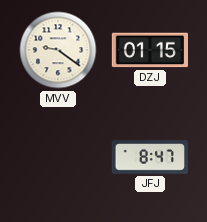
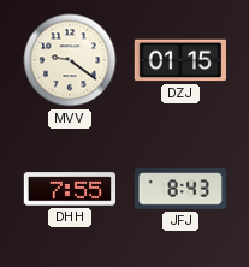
DHH: none -> 7:55 (69, 189)
JFJ: 8:47 -> 8:43 (179, 189)
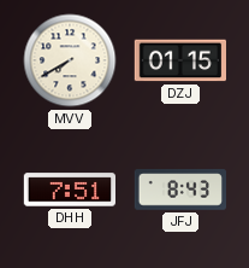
MVV: 9:21 -> 7:40 (70, 60)
DHH: 7:55 -> 7:51 (69, 190)
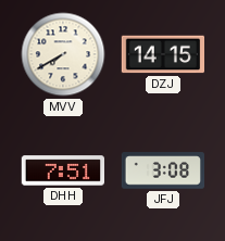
DZJ: 01:15 -> 14:15 (162, 54)
JFJ: 8:43 -> 3:08 (162, 170)
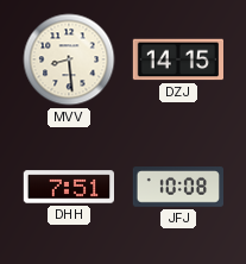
MVV: 7:40 -> 8:29 (69, 59)
JFJ: 3:08 -> 10:08 (177, 187)
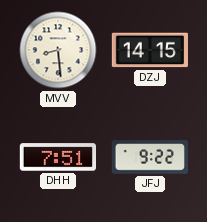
JFJ: 10:08 -> 9:22 (149, 157)
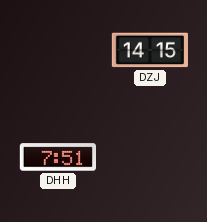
MVV: 8:29 -> none (58, 50)
JFJ: 9:22 -> none (149, 157)
